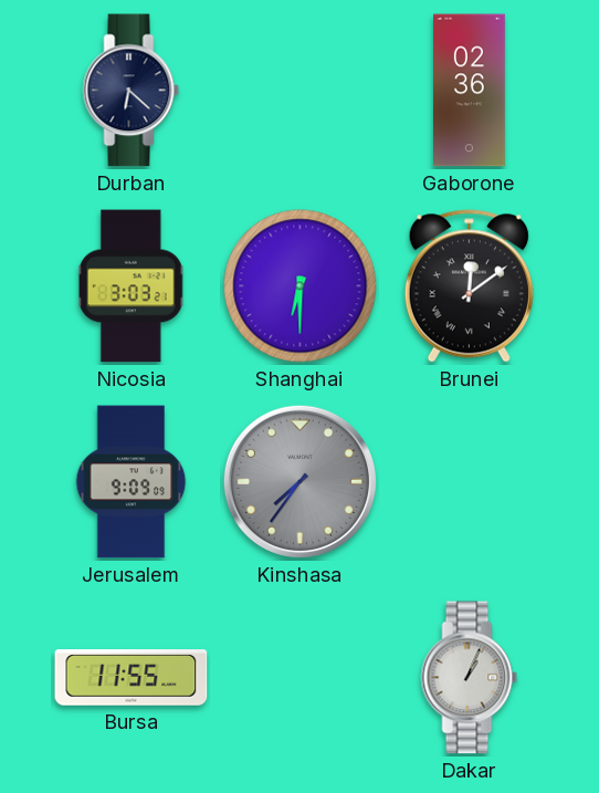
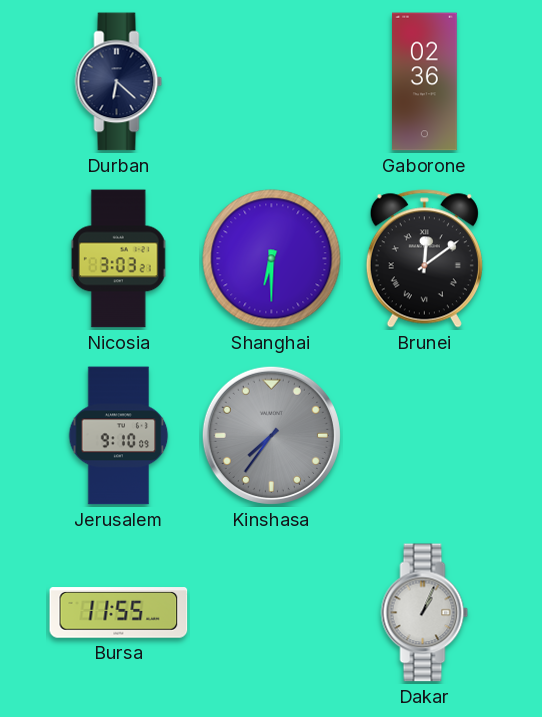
Jerusalem: 9:09 -> 9:10 (119, 436)
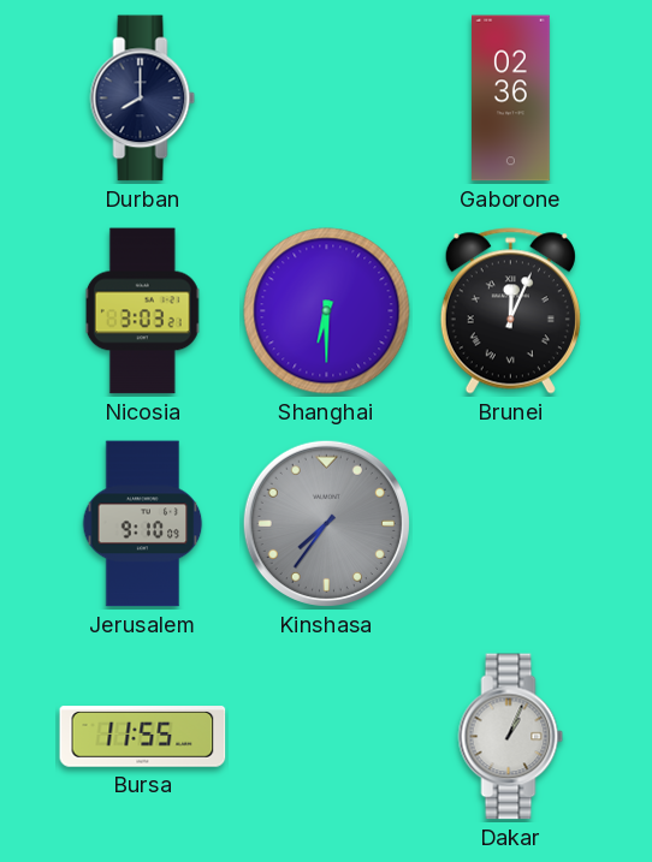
Durban: 6:22 -> 8:00 (143, 99)
Brunei: 12:09 -> 12:04 (510, 311)
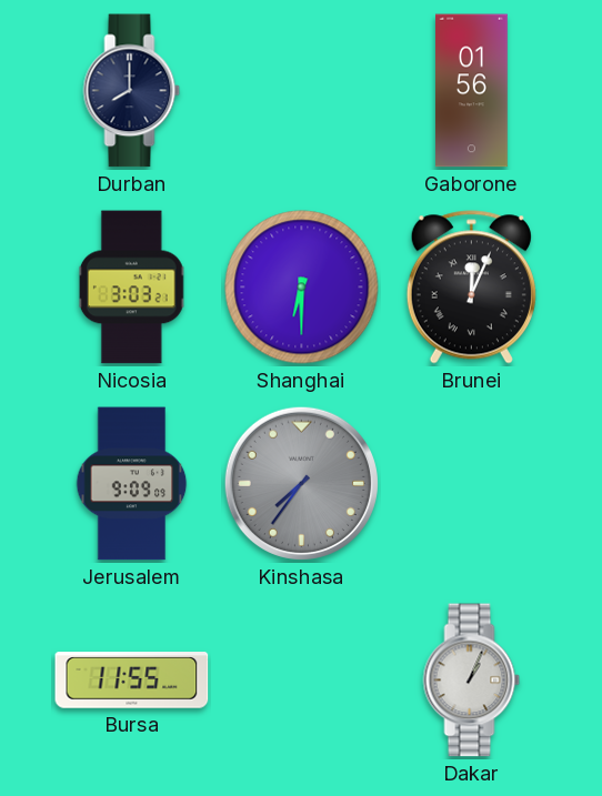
Gaborone: 02:36 -> 01:56 (472, 91)
Jerusalem: 9:10 -> 9:09 (132, 484)
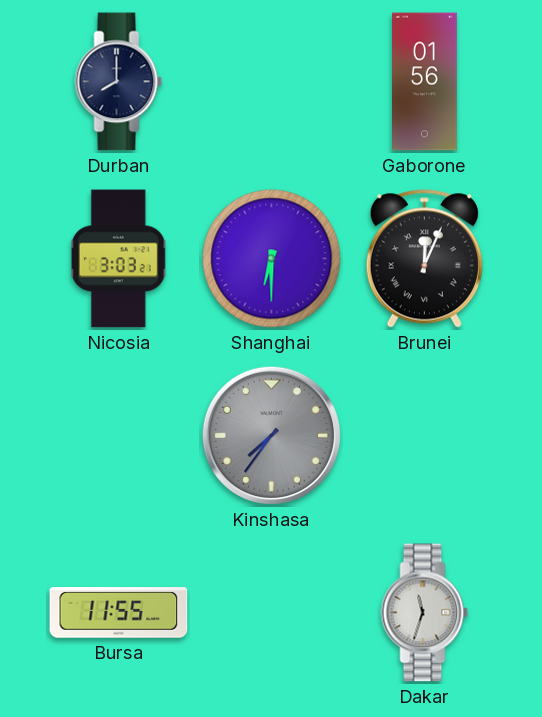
Jerusalem: 9:09 -> none (132, 484)
Dakar: 1:04 -> 11:33 (425, 613)
